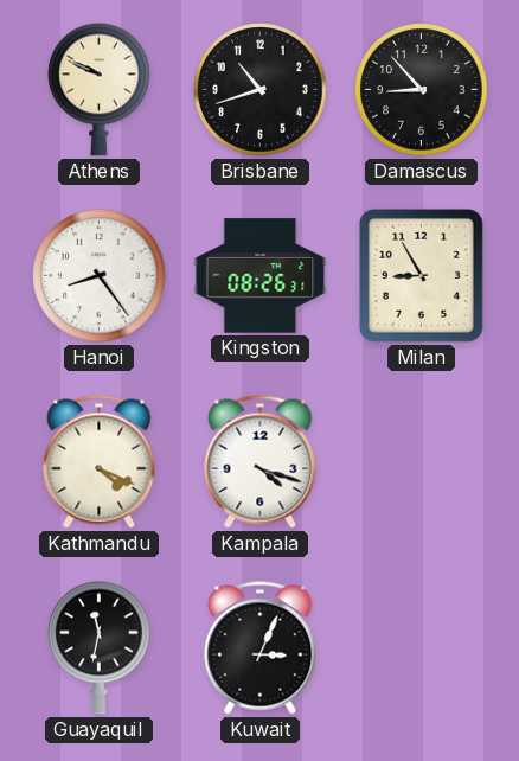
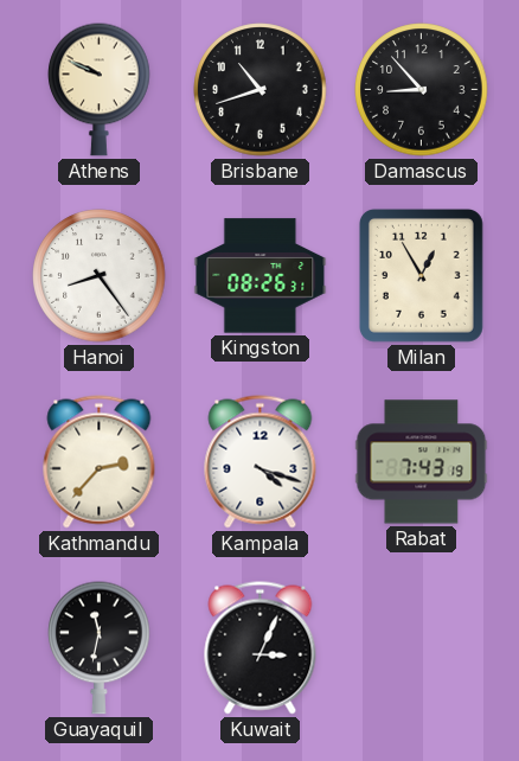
Milan: 8:55 -> 12:55 (421, 275)
Kathmandu: 4:19 -> 2:37 (100, 462)
Rabat: none -> 7:43 (422, 462)
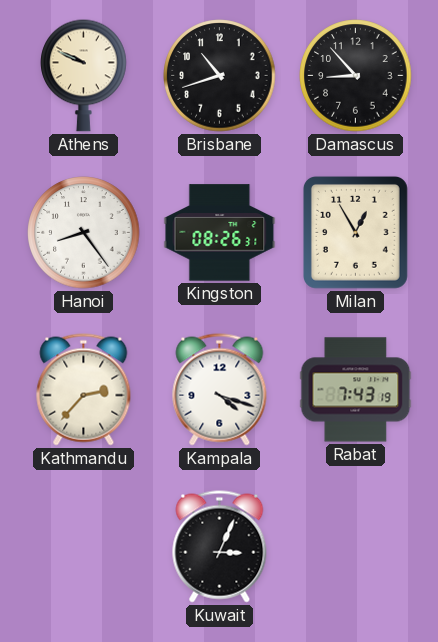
Guayaquil: 11:32 -> none (100, 647)
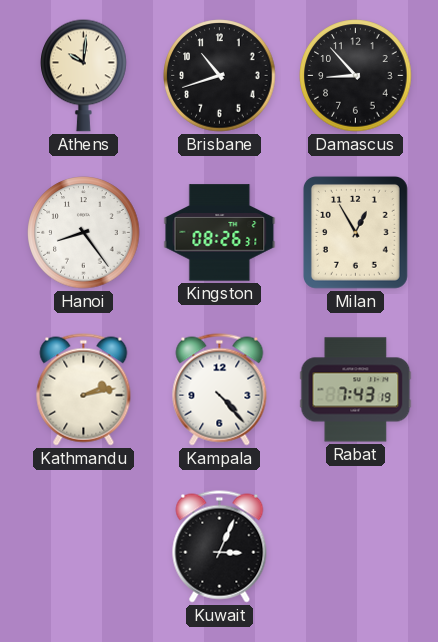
Athens: 9:49 -> 10:01 (84, 75)
Kathmandu: 2:37 -> 2:13 (84, 390)
Kampala: 4:18 -> 4:23 (220, 390)
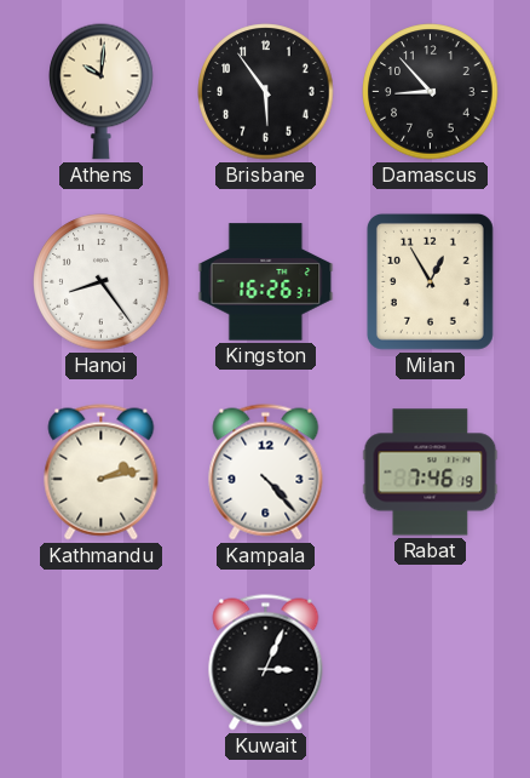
Brisbane: 10:42 -> 5:54 (266, 92)
Kingston: 08:26 -> 16:26 (266, 282)
Rabat: 7:43 -> 7:46 (431, 473)
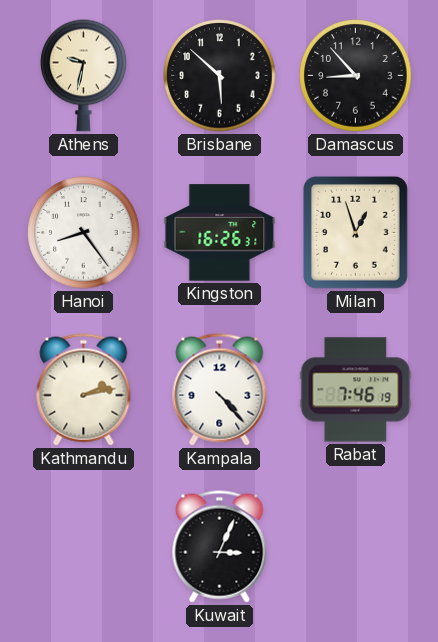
Athens: 10:01 -> 9:32 (84, 75)
Brisbane: 5:54 -> 5:52 (220, 76)
Milan: 12:55 -> 12:57 (355, 232)
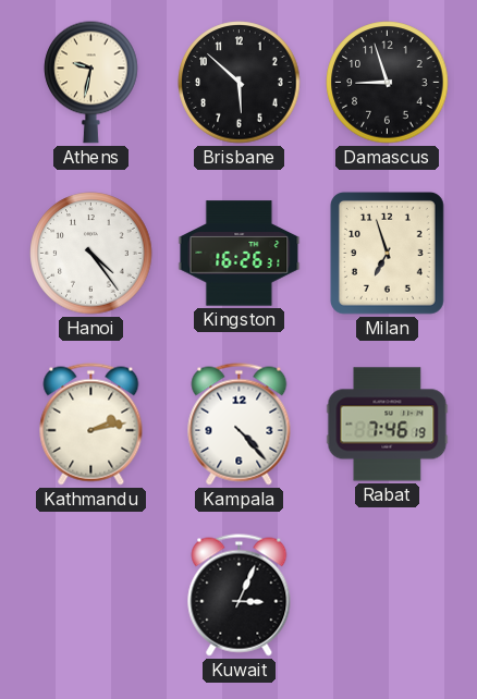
Damascus: 8:53 -> 8:57 (388, 83)
Hanoi: 8:24 -> 4:24 (91, 254)
Milan: 12:57 -> 6:57 (387, 253)
